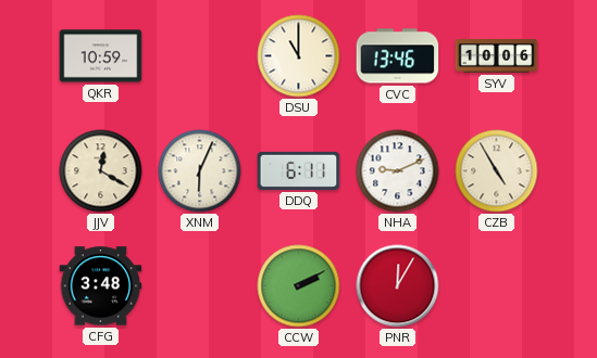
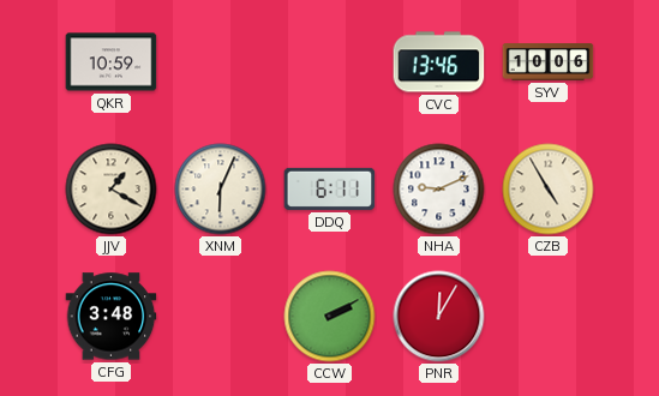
DSU: 11:00 -> none (299, 56)
JJV: 12:20 -> 1:20 (112, 190)
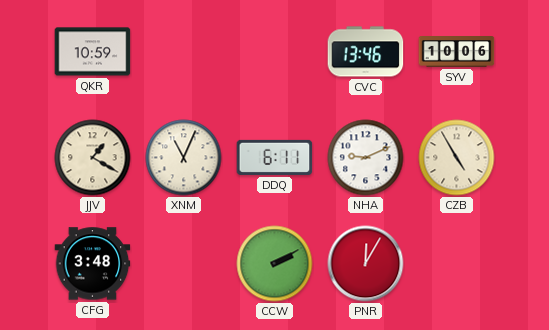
XNM: 6:04 -> 11:04 (184, 158)
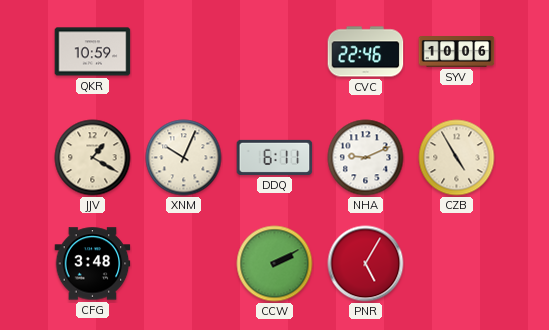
CVC: 13:46 -> 22:46 (366, 52)
XNM: 11:04 -> 10:04 (184, 158)
PNR: 12:05 -> 5:05 (366, 264)
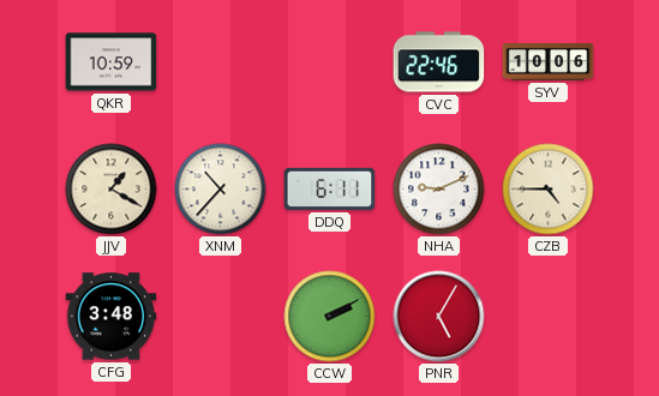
XNM: 10:04 -> 10:37 (221, 190)
CZB: 4:55 -> 4:45 (549, 190)
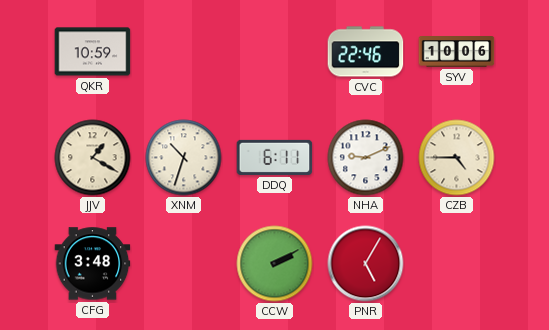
XNM: 10:37 -> 10:33 (184, 158)
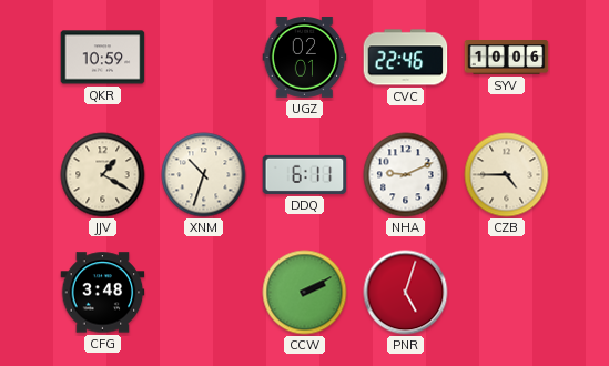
UGZ: none -> 02:01 (305, 58)
PNR: 5:05 -> 5:03 (406, 293)
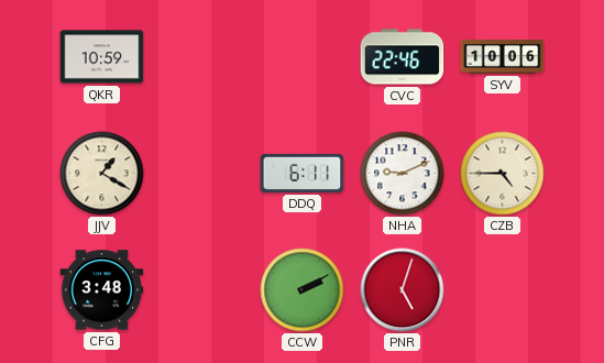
UGZ: 02:01 -> none (305, 58)
XNM: 10:33 -> none (204, 175)
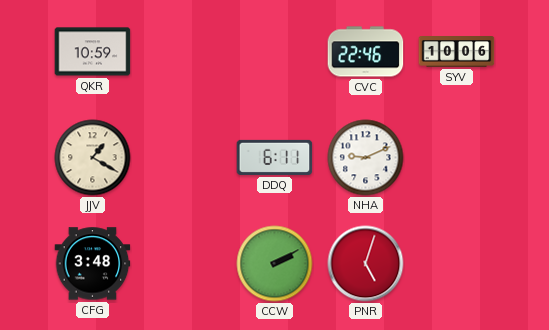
CZB: 4:45 -> none (503, 174)
